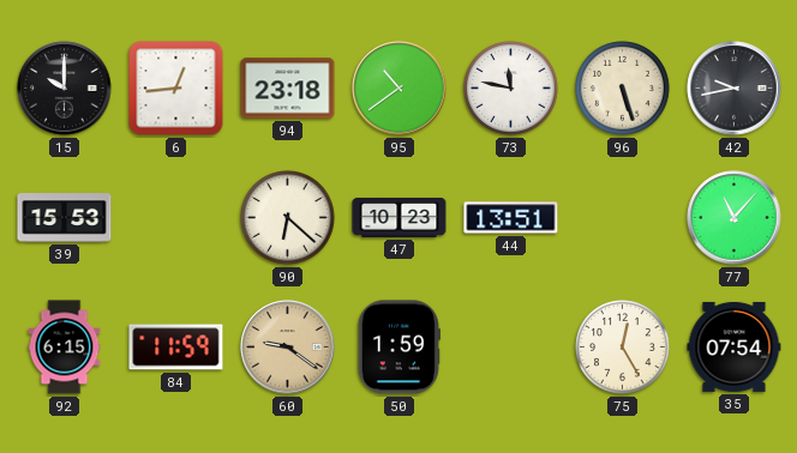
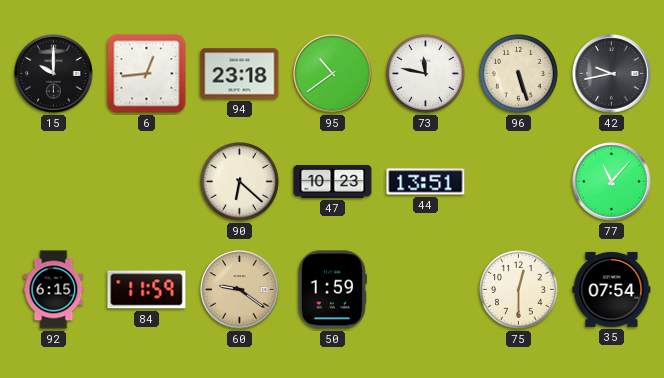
39: 15:53 -> none (65, 218)
75: 12:25 -> 12:30 (519, 290)
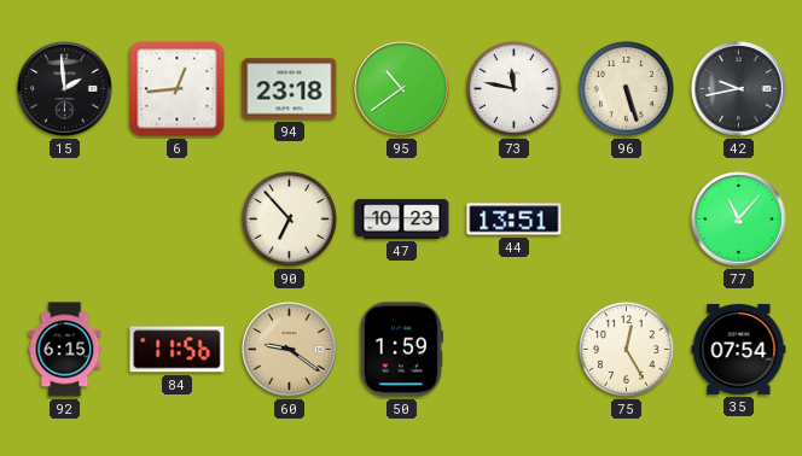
15: 10:00 -> 1:59 (65, 89)
90: 6:22 -> 6:53 (290, 220)
84: 11:59 -> 11:56 (178, 350)
75: 12:30 -> 12:25 (627, 350)
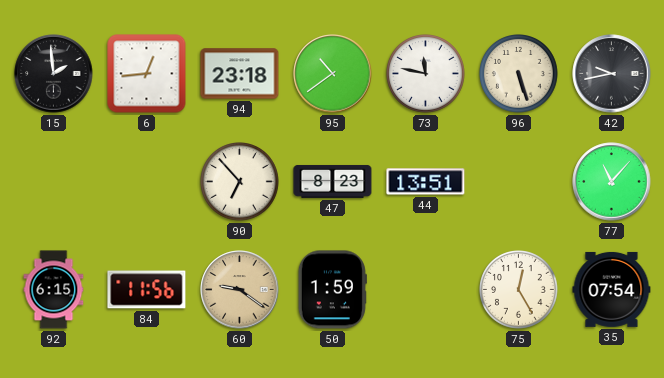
47: 10:23 -> 8:23 (333, 181)
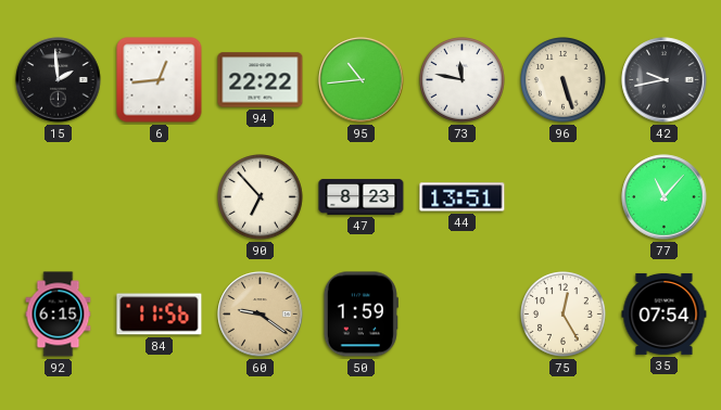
94: 23:18 -> 22:22 (261, 80)
95: 10:39 -> 10:44 (362, 80)
